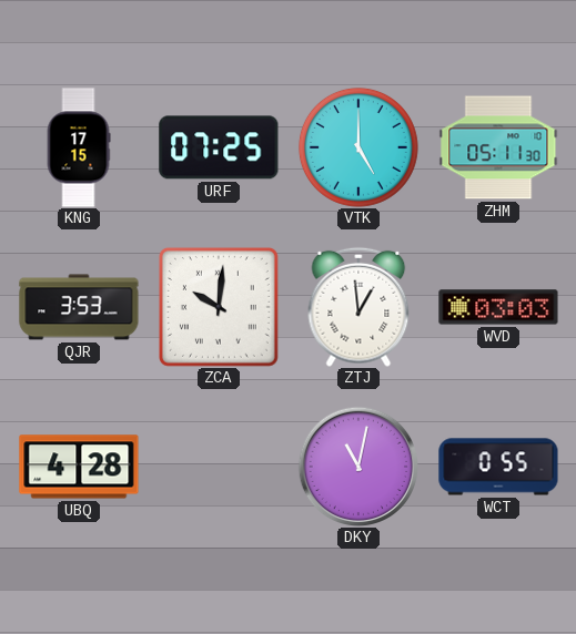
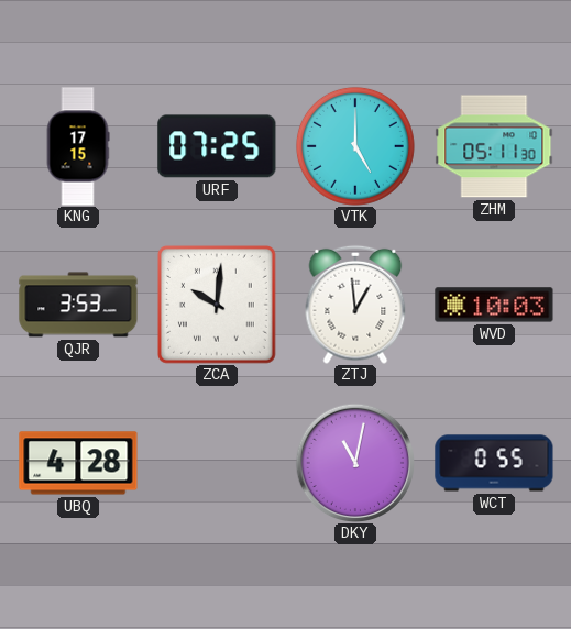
WVD: 03:03 -> 10:03 (494, 305)
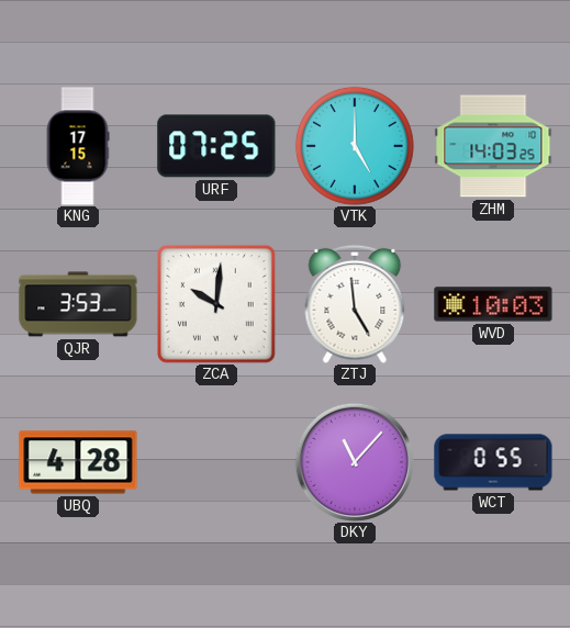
ZHM: 05:11 -> 14:03 (493, 146)
ZTJ: 12:59 -> 4:59 (355, 304)
DKY: 11:02 -> 11:07 (354, 461)
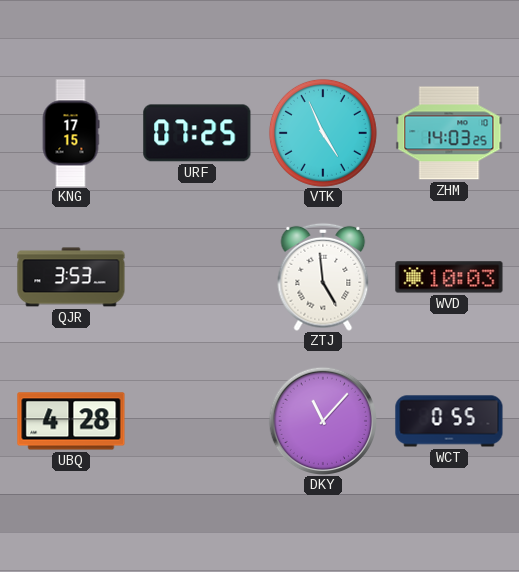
VTK: 5:00 -> 4:56 (323, 133)
ZCA: 10:01 -> none (217, 304)
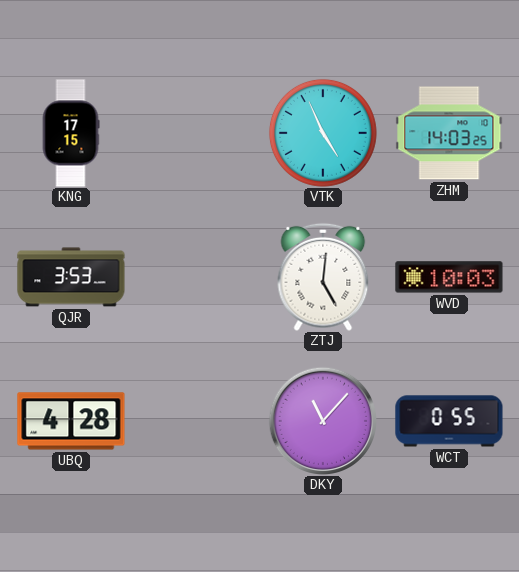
URF: 07:25 -> none (197, 133)
ZTJ: 4:59 -> 5:01 (323, 277)
